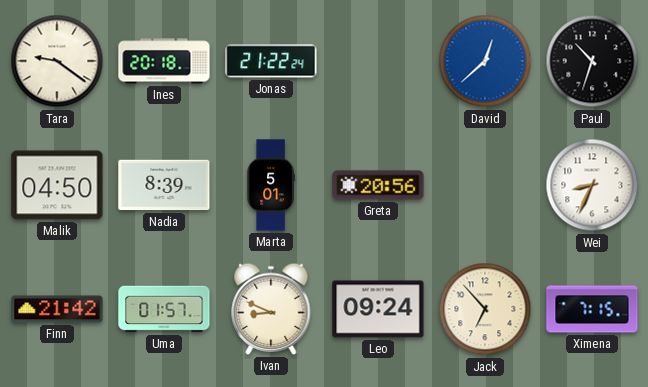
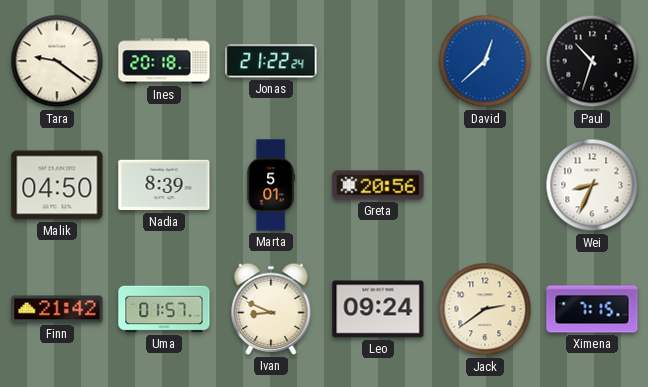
Jack: 6:53 -> 2:39 (485, 309)
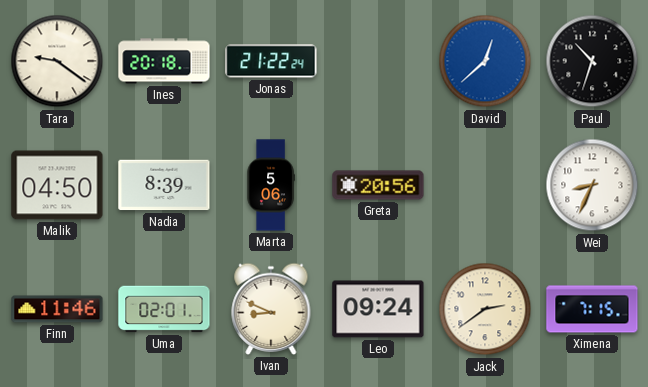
Marta: 5:01 -> 5:06 (271, 185)
Finn: 21:42 -> 11:46 (57, 309)
Uma: 01:57 -> 02:01 (164, 309)
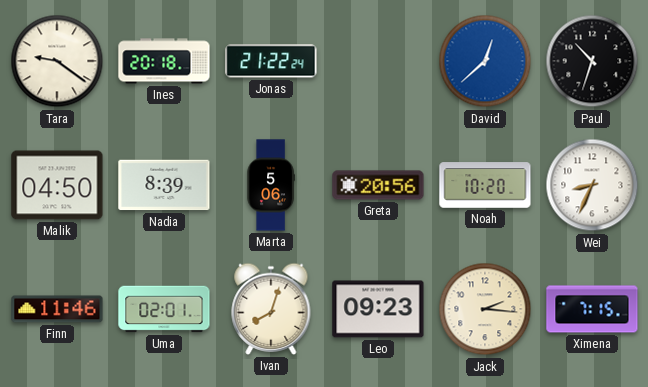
Noah: none -> 10:20 (485, 185)
Ivan: 8:49 -> 8:03 (271, 309)
Leo: 09:24 -> 09:23 (378, 309)
Jack: 2:39 -> 2:16 (485, 309)
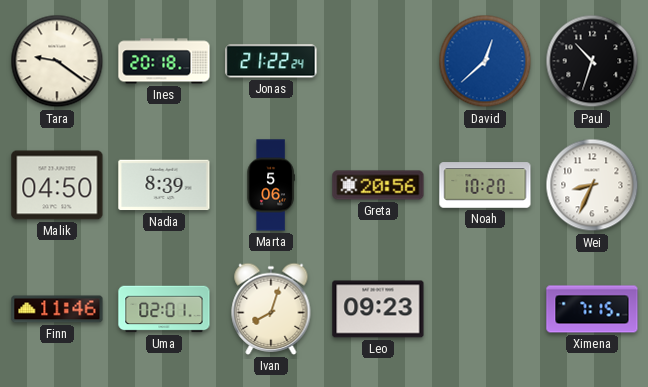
Jack: 2:16 -> none (485, 309)
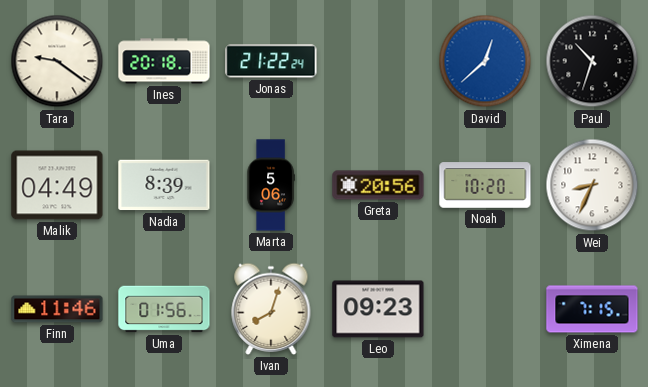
Malik: 04:50 -> 04:49 (57, 185)
Uma: 02:01 -> 01:56 (164, 309)
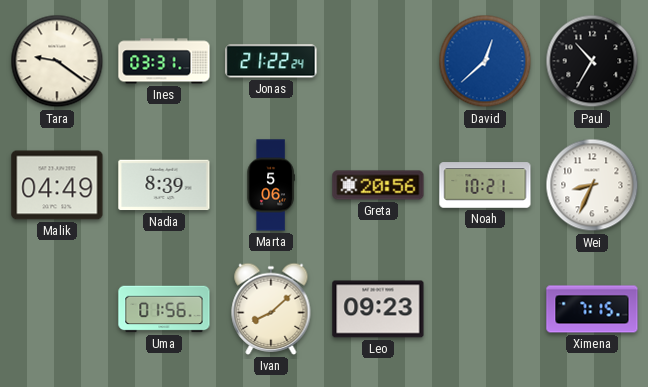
Ines: 20:18 -> 03:31 (164, 61)
Paul: 10:33 -> 10:35 (592, 61)
Noah: 10:20 -> 10:21 (485, 185)
Finn: 11:46 -> none (57, 309)
Ivan: 8:03 -> 8:08 (271, 309)
